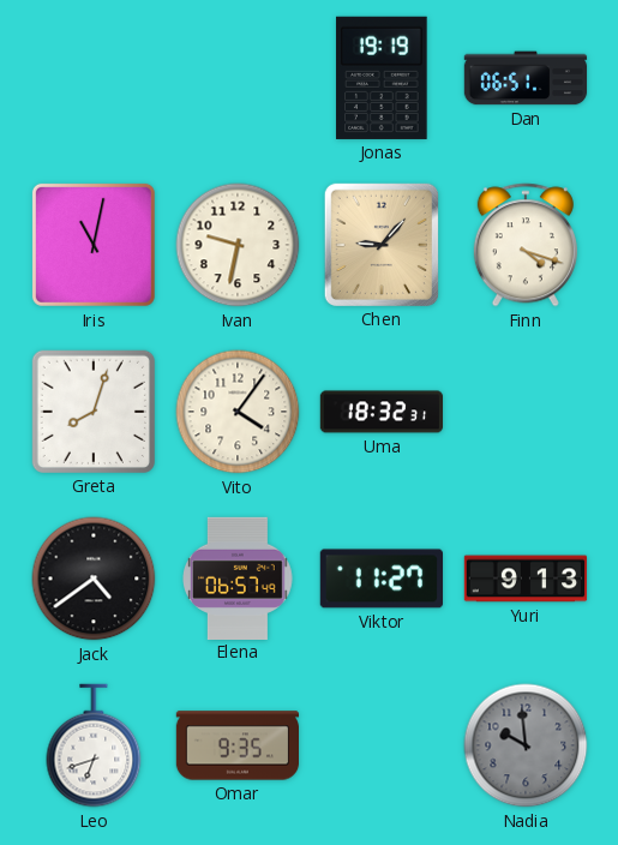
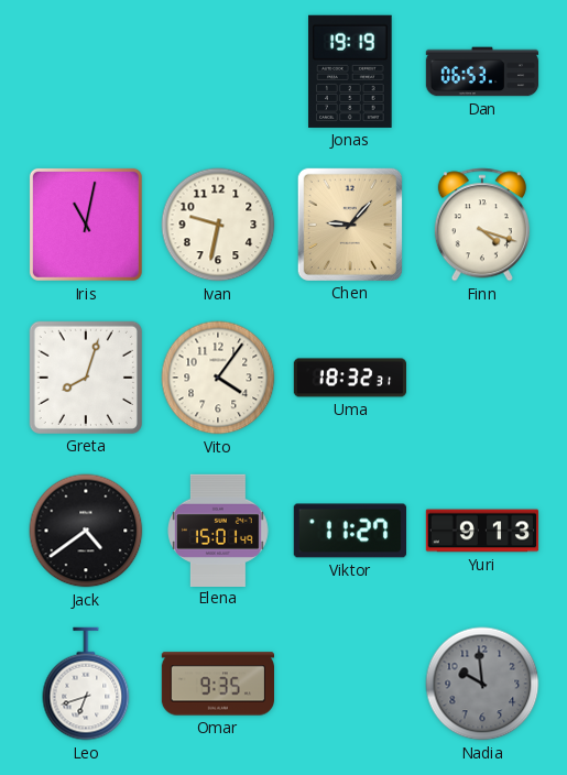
Dan: 06:51 -> 06:53 (482, 72)
Elena: 06:57 -> 15:01 (219, 530)
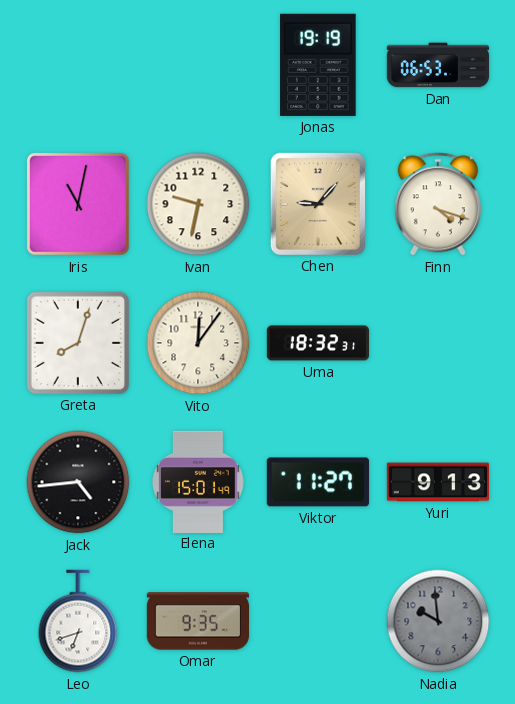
Vito: 4:06 -> 12:06 (198, 343)
Jack: 4:39 -> 4:44 (78, 482)
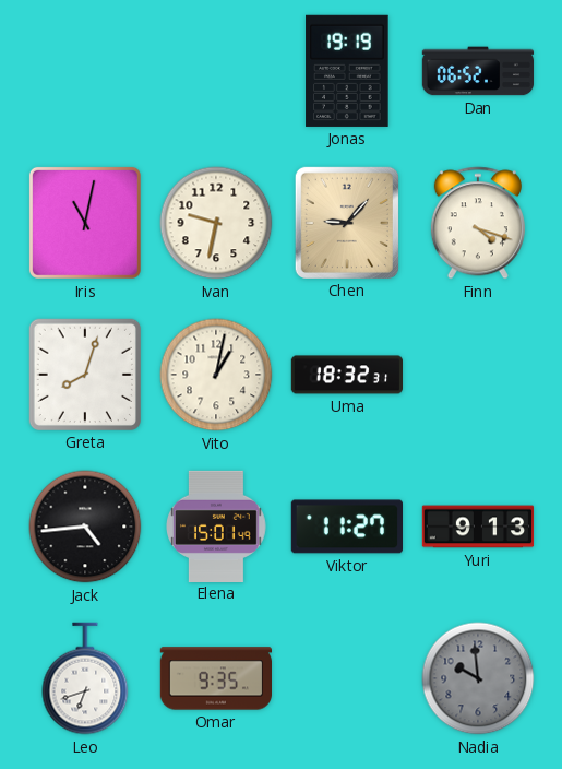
Dan: 06:53 -> 06:52 (478, 71)
Vito: 12:06 -> 1:02 (216, 375)
